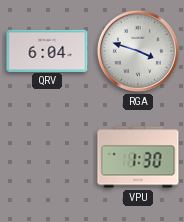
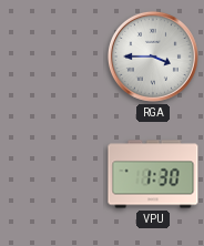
QRV: 6:04 -> none (47, 50)
RGA: 3:48 -> 3:45 (153, 57)
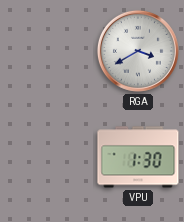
RGA: 3:45 -> 3:40 (138, 51)
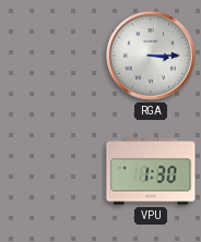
RGA: 3:40 -> 3:15 (151, 56)
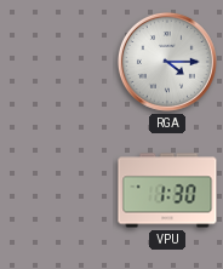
RGA: 3:15 -> 4:15 (167, 62)
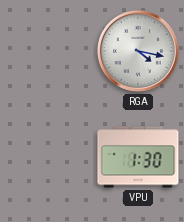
RGA: 4:15 -> 4:17 (138, 51)
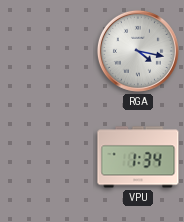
VPU: 1:30 -> 1:34 (138, 157)
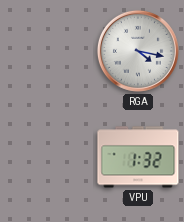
VPU: 1:34 -> 1:32 (138, 157)
